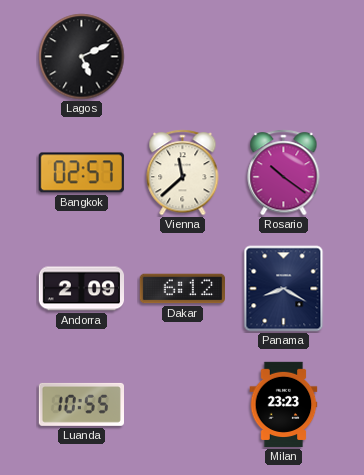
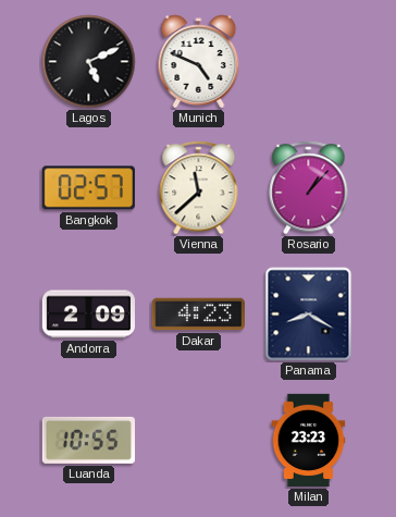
Munich: none -> 4:49 (199, 62)
Rosario: 10:21 -> 1:07 (309, 188)
Dakar: 6:12 -> 4:23 (198, 315)
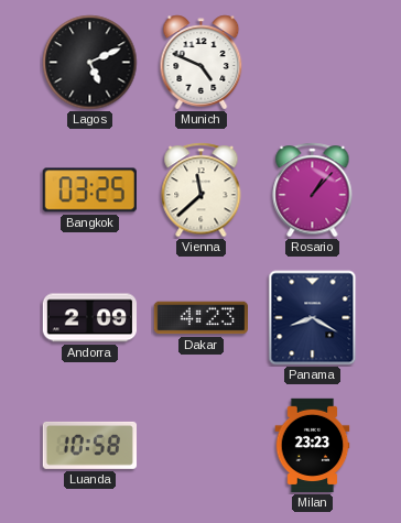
Bangkok: 02:57 -> 03:25 (89, 190)
Luanda: 10:55 -> 10:58 (89, 445)
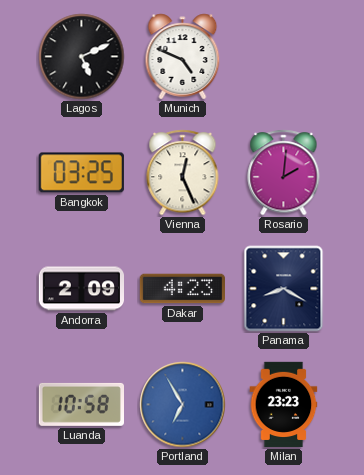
Vienna: 11:38 -> 12:26 (183, 173)
Rosario: 1:07 -> 2:01 (284, 173)
Portland: none -> 6:55 (183, 405)
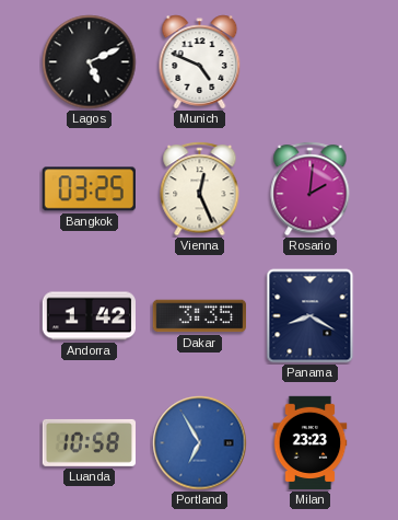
Andorra: 2:09 -> 1:42 (89, 316)
Dakar: 4:23 -> 3:35 (199, 316)
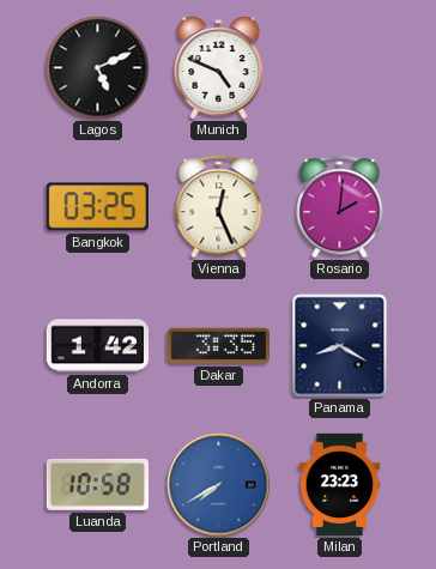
Portland: 6:55 -> 7:40 (219, 485)
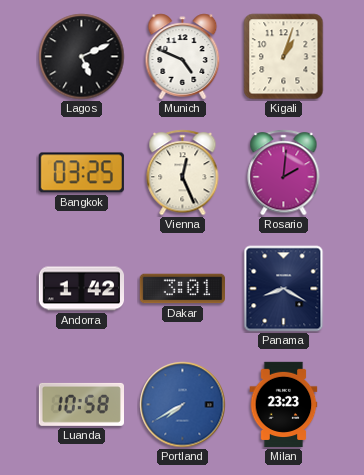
Kigali: none -> 1:03 (284, 57)
Dakar: 3:35 -> 3:01 (182, 289)
